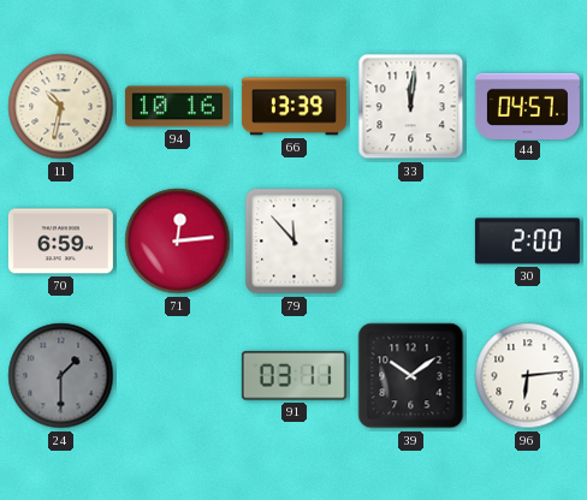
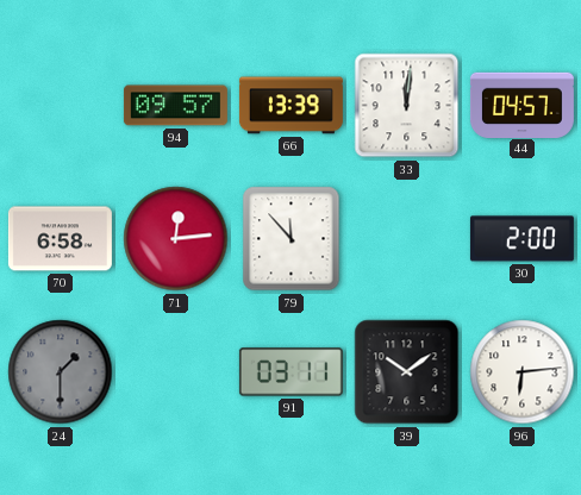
11: 10:32 -> none (61, 107)
94: 10:16 -> 09:57 (175, 106)
70: 6:59 -> 6:58 (60, 239)
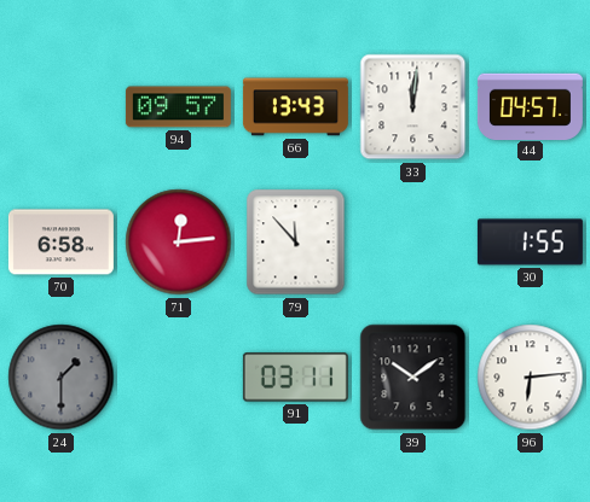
66: 13:39 -> 13:43 (295, 107)
30: 2:00 -> 1:55 (530, 243)
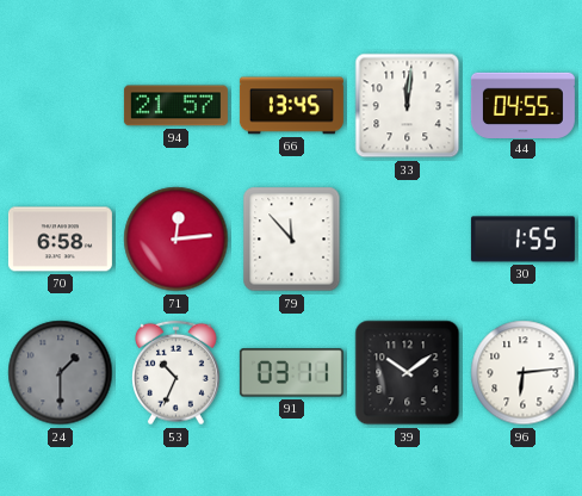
94: 09:57 -> 21:57 (175, 106)
66: 13:43 -> 13:45 (291, 106)
44: 04:57 -> 04:55 (522, 105)
53: none -> 10:34 (177, 373)
